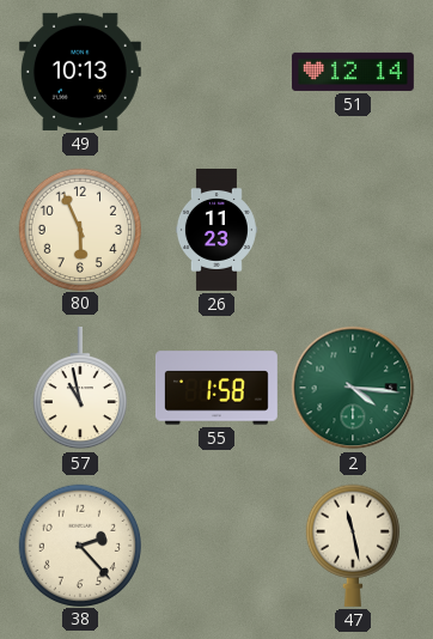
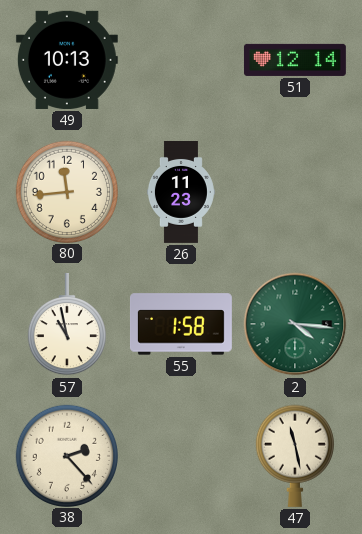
80: 5:56 -> 11:44 (66, 191)
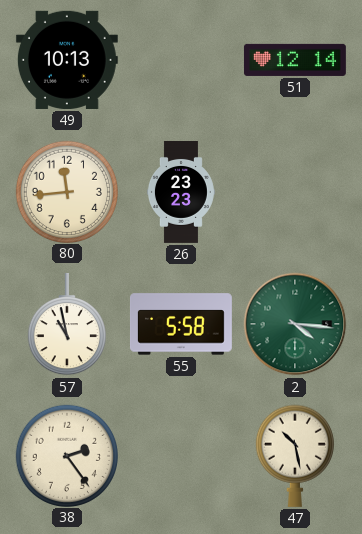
26: 11:23 -> 23:23 (181, 193)
55: 1:58 -> 5:58 (181, 324)
38: 2:23 -> 2:24 (66, 455)
47: 11:28 -> 10:28 (295, 456)
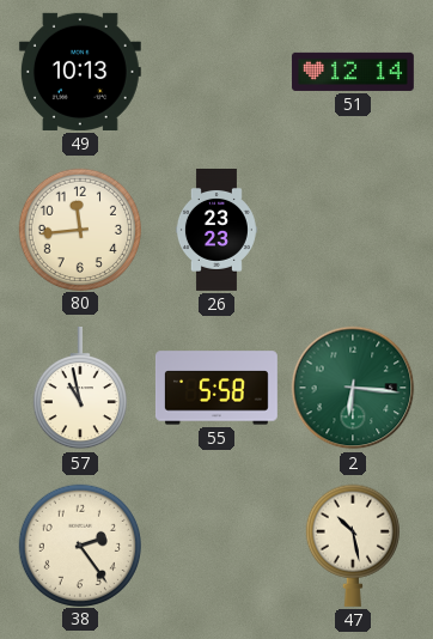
2: 4:16 -> 6:16 (353, 388)
